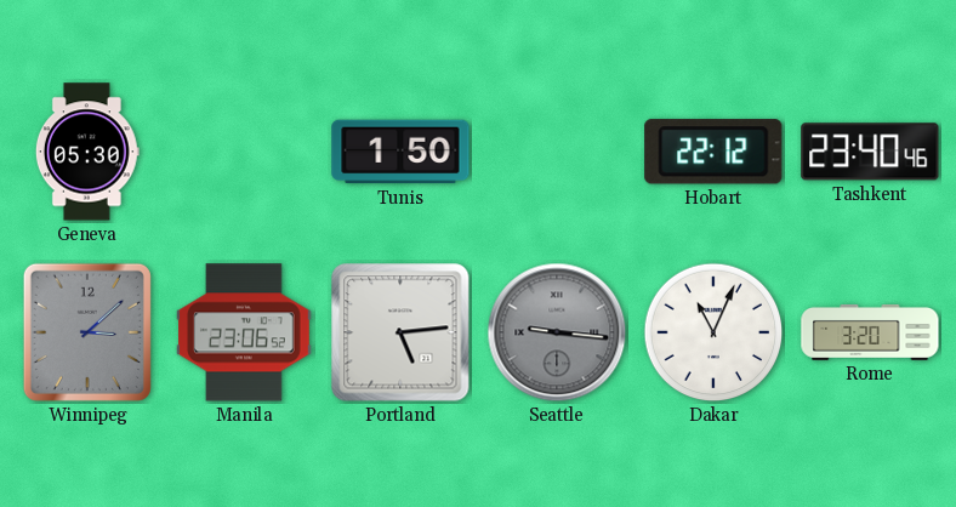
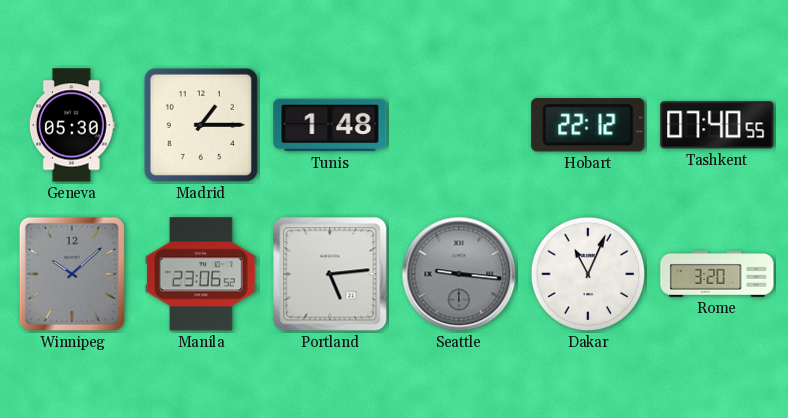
Madrid: none -> 1:15 (201, 125)
Tunis: 1:50 -> 1:48 (330, 125)
Tashkent: 23:40 -> 07:40 (717, 125)
Winnipeg: 3:08 -> 10:08 (72, 274)
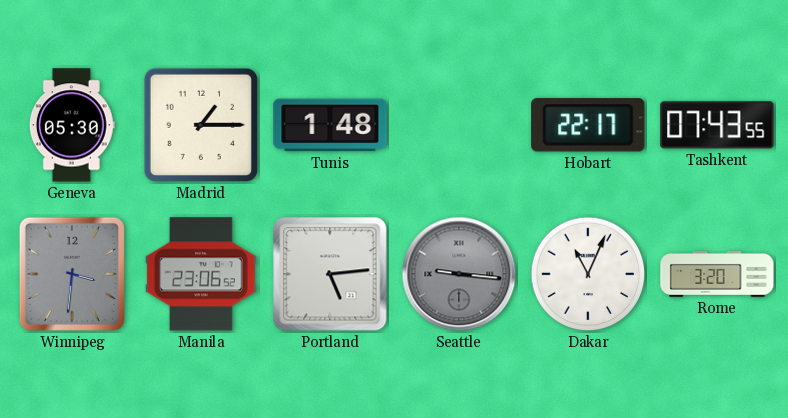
Hobart: 22:12 -> 22:17 (588, 125)
Tashkent: 07:40 -> 07:43 (717, 125)
Winnipeg: 10:08 -> 3:31 (72, 274)
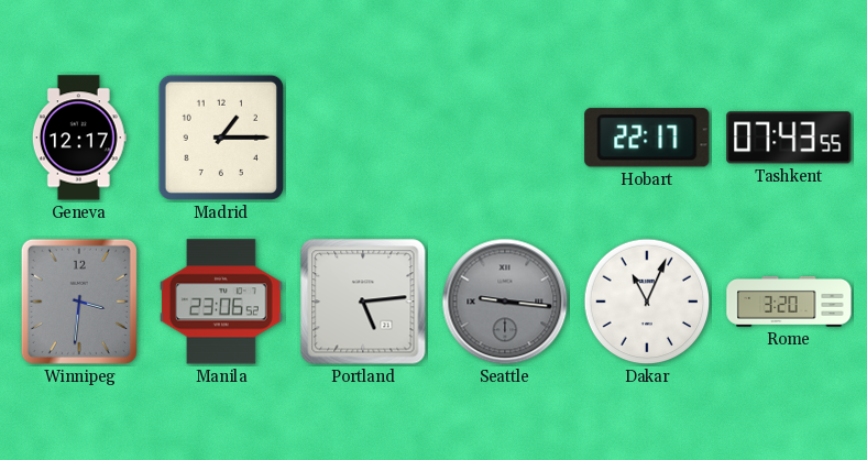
Geneva: 05:30 -> 12:17 (79, 138)
Tunis: 1:48 -> none (330, 125)
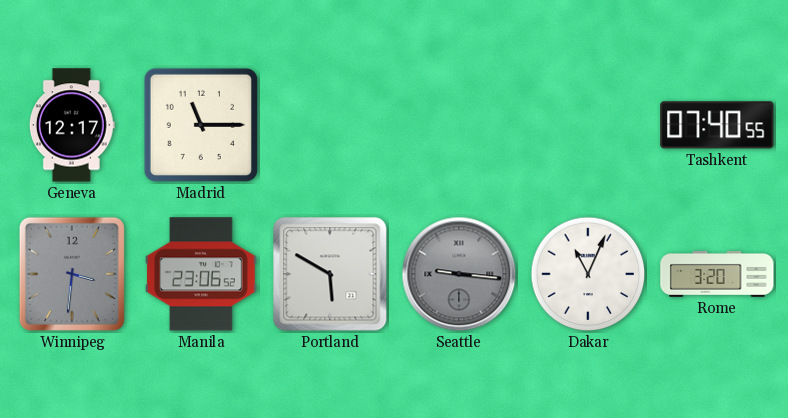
Madrid: 1:15 -> 11:15 (201, 125)
Hobart: 22:17 -> none (647, 138)
Tashkent: 07:43 -> 07:40 (717, 125)
Portland: 5:14 -> 5:50 (330, 274)
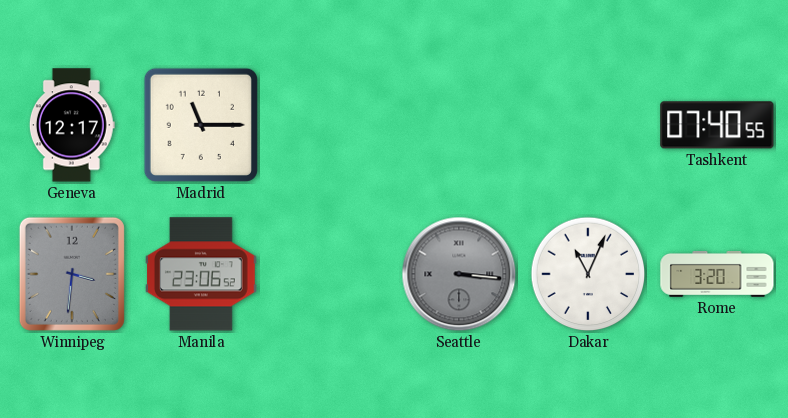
Portland: 5:50 -> none (330, 274)
Seattle: 9:16 -> 3:16 (459, 274)
